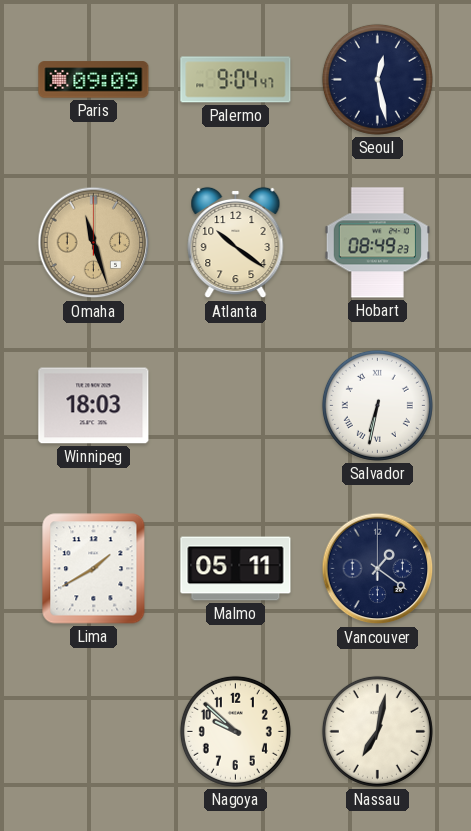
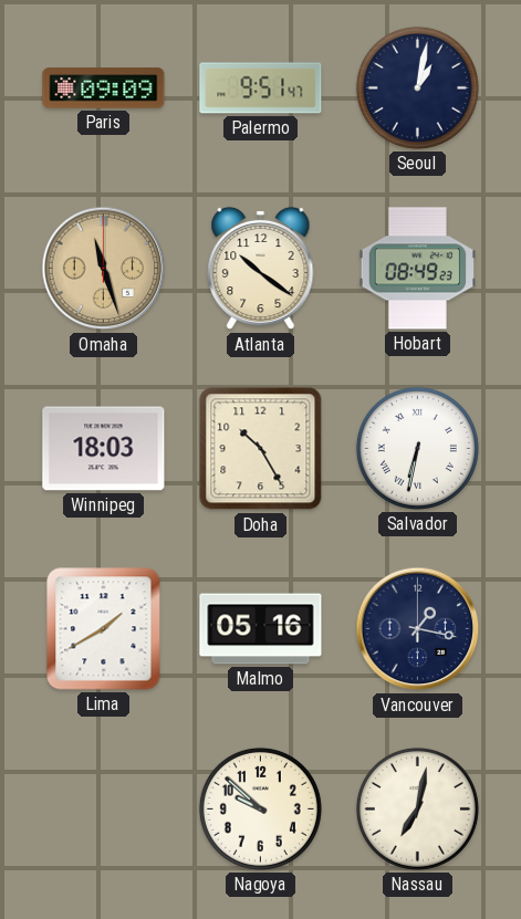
Palermo: 9:04 -> 9:51 (261, 88)
Seoul: 12:28 -> 1:02 (417, 87)
Doha: none -> 10:25 (261, 449)
Malmo: 05:11 -> 05:16 (261, 629)
Vancouver: 1:21 -> 1:17 (418, 629)
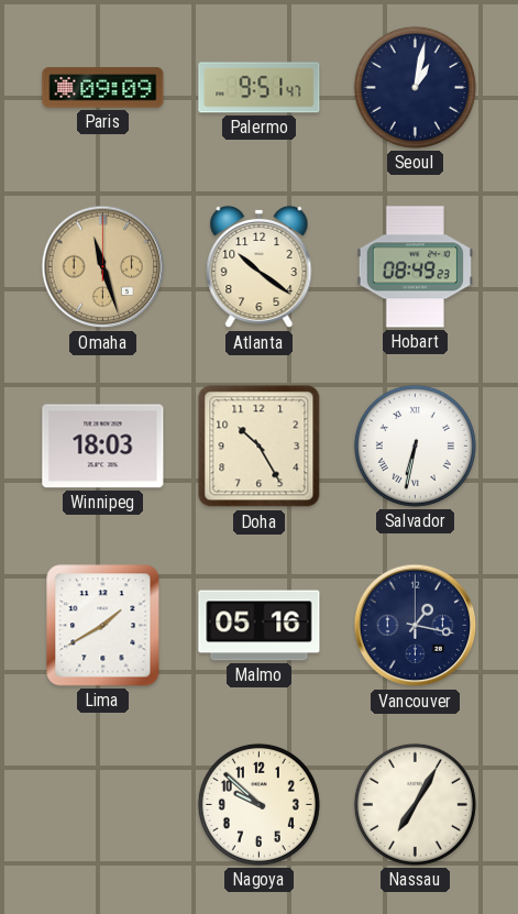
Nassau: 7:02 -> 7:05 (415, 804)
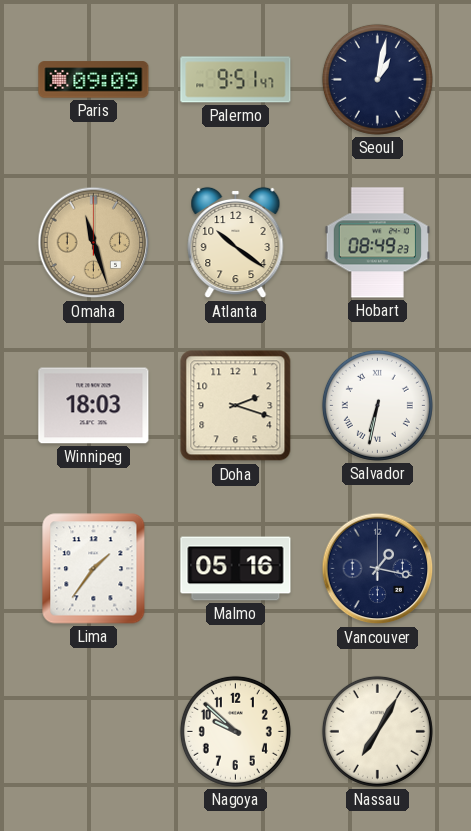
Doha: 10:25 -> 2:18 (236, 406)
Lima: 1:40 -> 1:36 (94, 569)
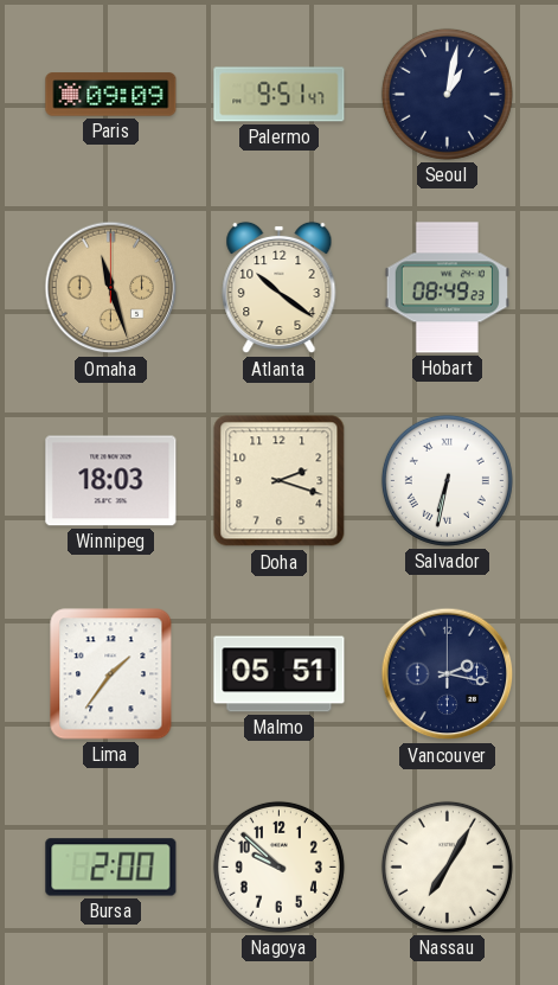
Malmo: 05:16 -> 05:51 (280, 674)
Vancouver: 1:17 -> 2:17 (448, 674)
Bursa: none -> 2:00 (111, 868)
